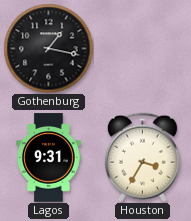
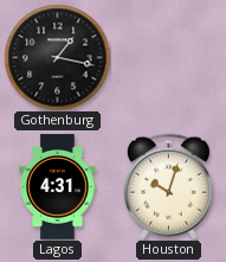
Lagos: 9:31 -> 4:31 (58, 187)
Houston: 3:35 -> 10:03 (168, 186)
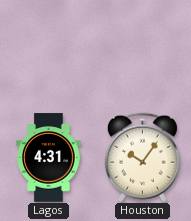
Gothenburg: 1:17 -> none (57, 57)
Houston: 10:03 -> 10:06 (142, 157)
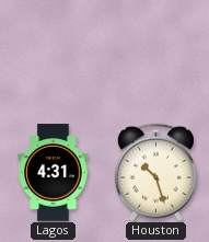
Houston: 10:06 -> 10:27 (155, 172)
